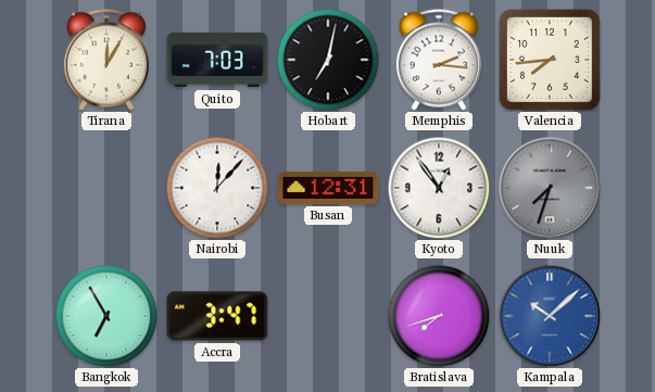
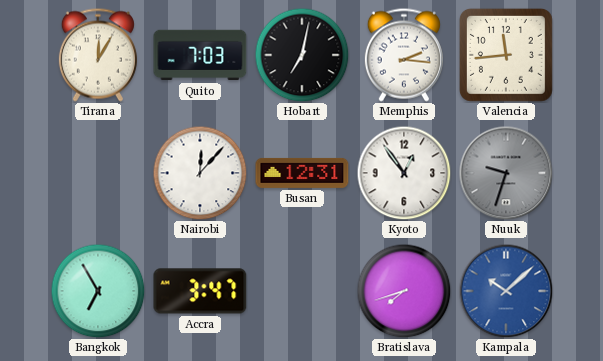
Valencia: 7:44 -> 11:44 (506, 55)
Nuuk: 7:33 -> 9:33 (506, 173)
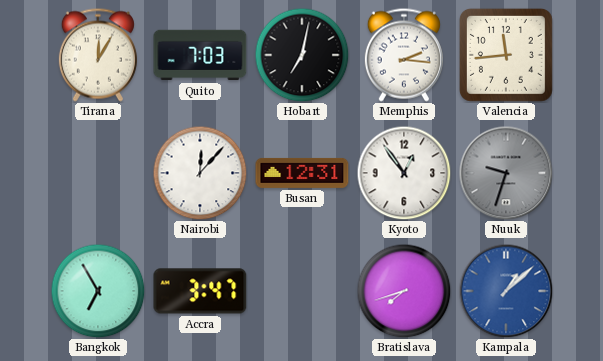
Kampala: 10:08 -> 1:08 (506, 291)
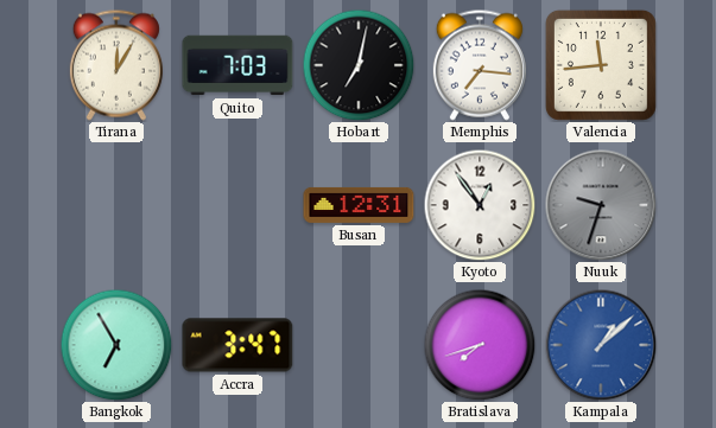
Memphis: 2:16 -> 7:16 (480, 65)
Nairobi: 12:07 -> none (200, 173)
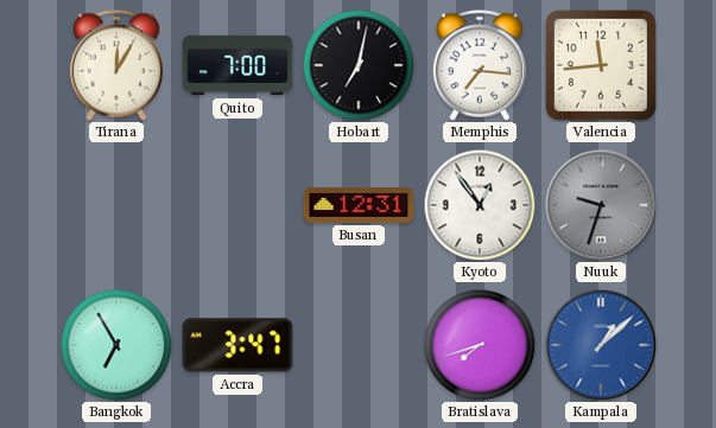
Quito: 7:03 -> 7:00 (237, 65)
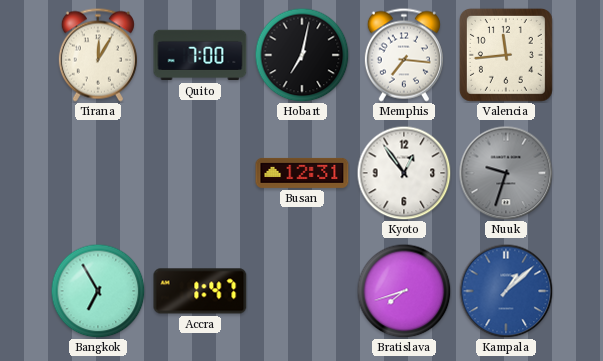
Accra: 3:47 -> 1:47 (200, 291)
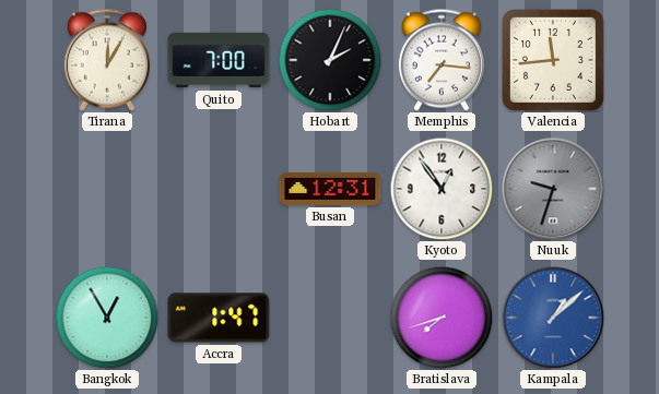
Hobart: 7:02 -> 2:04 (330, 60)
Bangkok: 6:55 -> 12:55 (107, 318)
